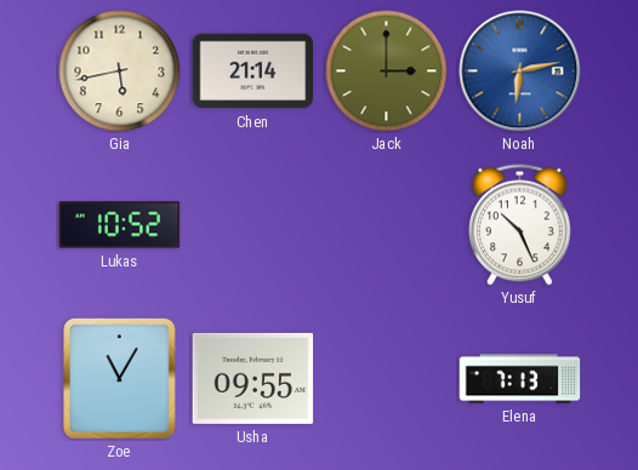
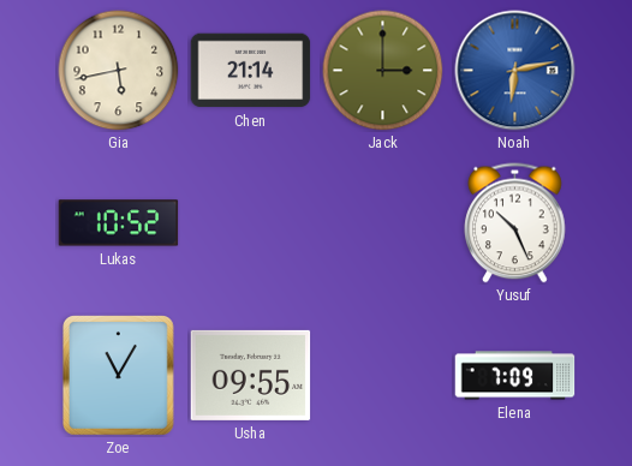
Elena: 7:13 -> 7:09 (515, 376)
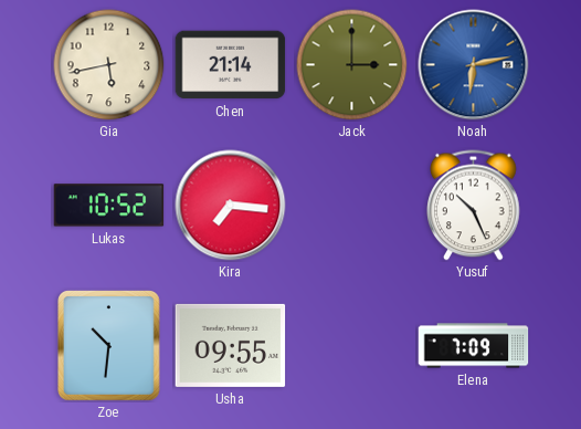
Kira: none -> 7:16 (231, 206)
Zoe: 11:05 -> 10:31 (109, 346)
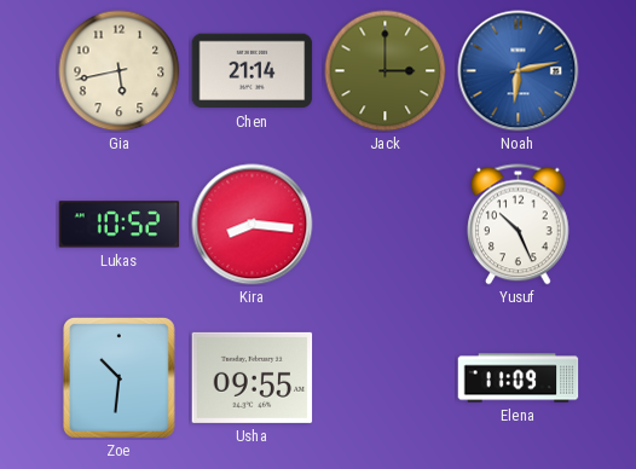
Kira: 7:16 -> 8:16 (253, 225)
Elena: 7:09 -> 11:09 (519, 378)
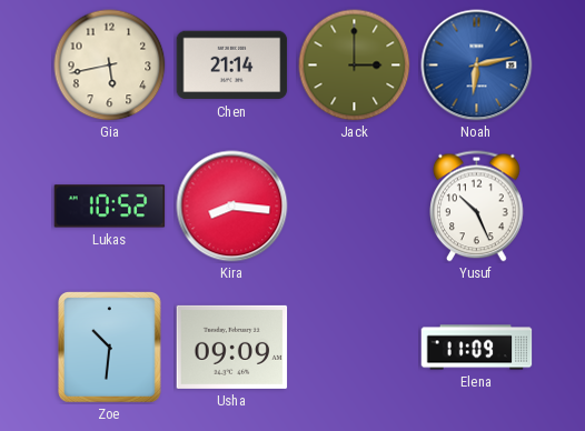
Usha: 09:55 -> 09:09 (232, 347)
